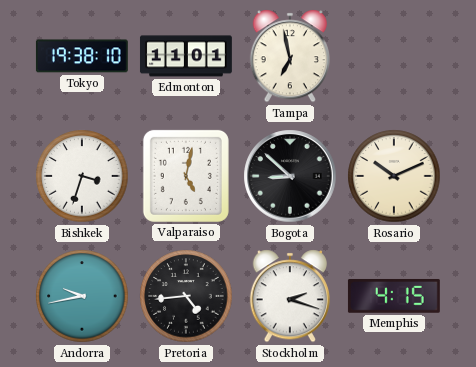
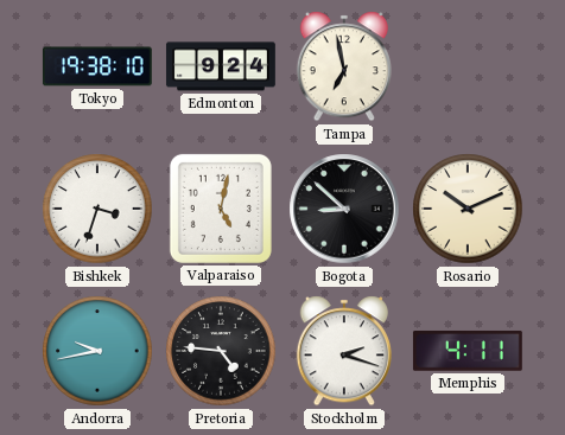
Edmonton: 11:01 -> 9:24 (221, 66)
Pretoria: 4:44 -> 4:46 (221, 351)
Memphis: 4:15 -> 4:11 (468, 351)
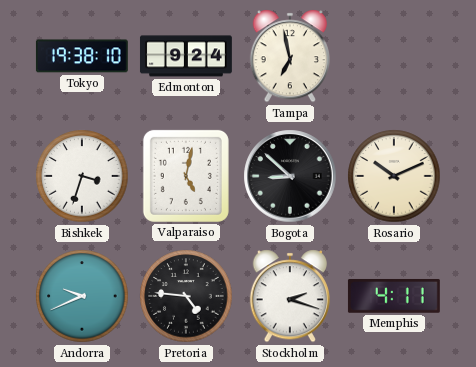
Andorra: 9:43 -> 9:41 (82, 296)
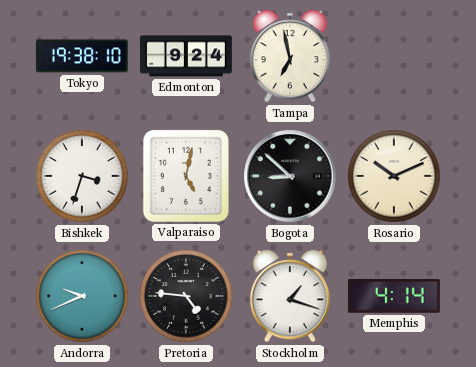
Stockholm: 2:18 -> 1:18 (289, 296)
Memphis: 4:11 -> 4:14 (394, 296)
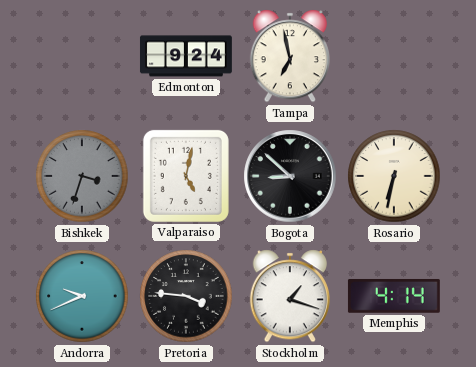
Tokyo: 19:38 -> none (82, 56)
Bishkek dial: white -> grey (82, 176)
Rosario: 10:11 -> 6:32 (394, 176)
Pretoria: 4:46 -> 3:46 (186, 296)
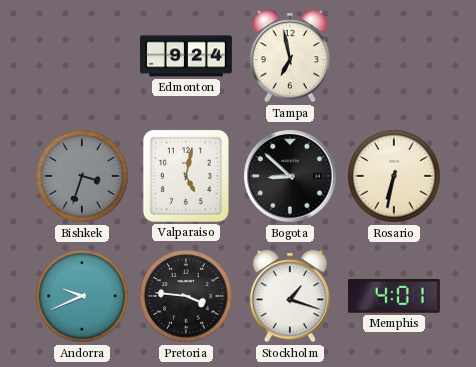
Memphis: 4:14 -> 4:01 (394, 296)
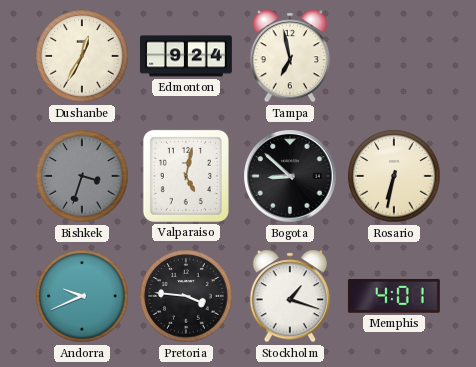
Dushanbe: none -> 12:35 (82, 56)
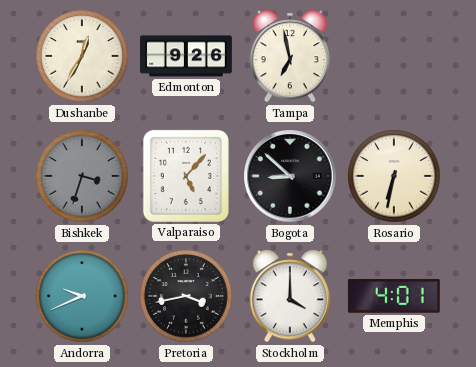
Edmonton: 9:24 -> 9:26 (186, 56)
Valparaiso: 5:02 -> 5:07 (186, 176)
Pretoria: 3:46 -> 3:43 (186, 296)
Stockholm: 1:18 -> 4:00 (289, 296)
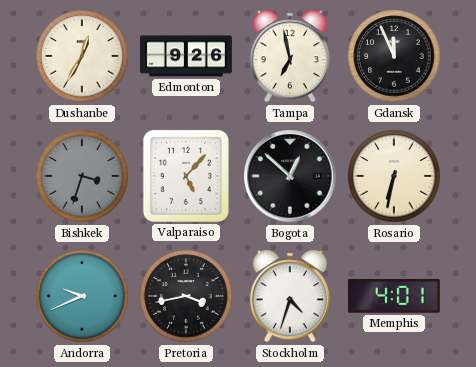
Gdansk: none -> 11:56 (394, 56)
Bogota: 8:52 -> 12:52 (290, 176)
Stockholm: 4:00 -> 4:33 (289, 296)
